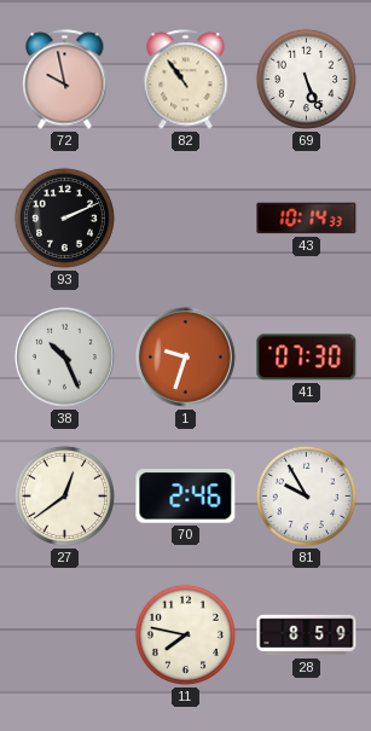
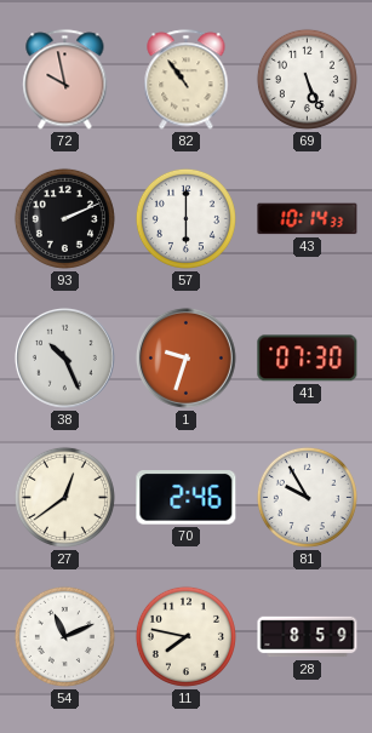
57: none -> 6:00 (185, 218)
54: none -> 11:11 (64, 636)
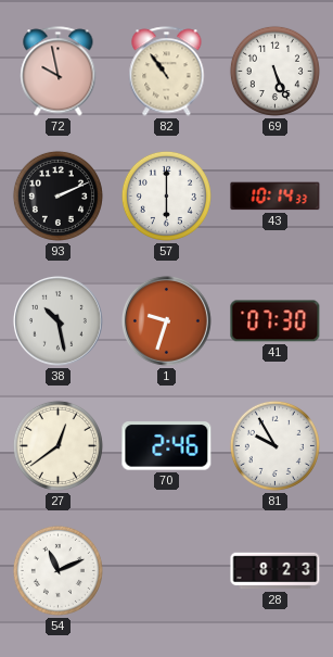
38: 10:26 -> 10:28 (57, 320)
11: 7:47 -> none (185, 636)
28: 8:59 -> 8:23 (276, 571)
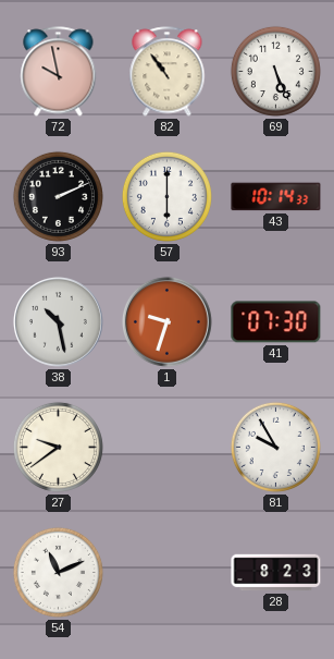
27: 12:39 -> 9:39 (58, 447)
70: 2:46 -> none (167, 446)
